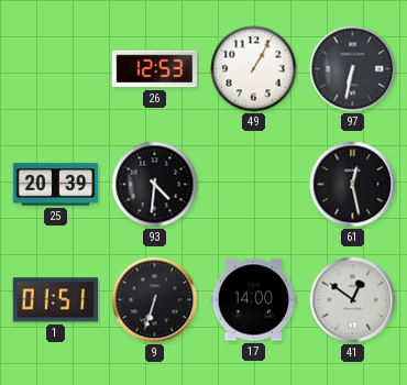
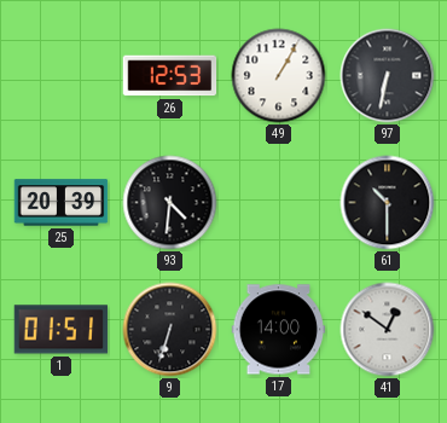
61: 12:28 -> 10:30 (388, 203)
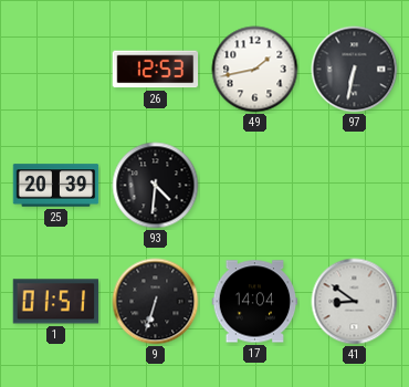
49: 1:05 -> 1:43 (255, 70)
61: 10:30 -> none (388, 203)
17: 14:00 -> 14:04 (255, 302)
41: 12:51 -> 8:51 (355, 302)
